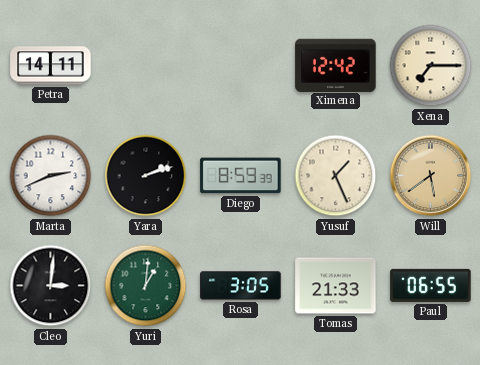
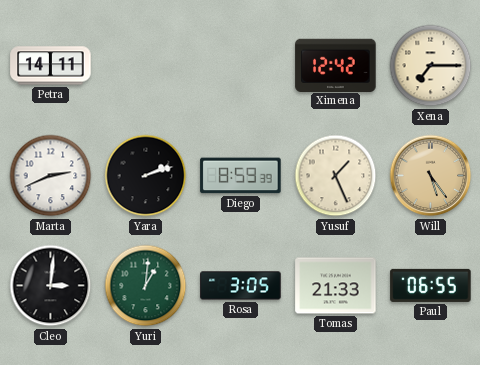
Will: 5:39 -> 5:24 (431, 176)
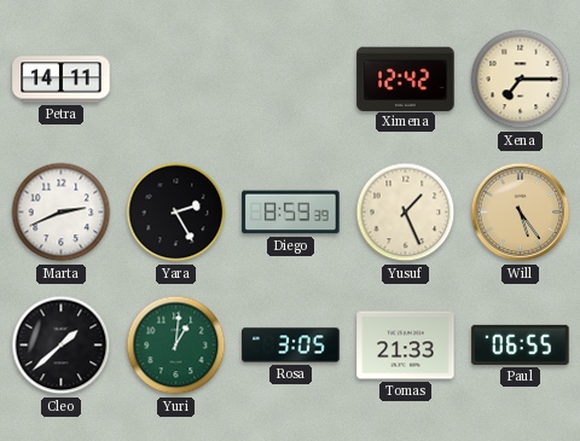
Yara: 2:12 -> 2:25 (176, 213)
Cleo: 3:01 -> 1:38 (62, 346)
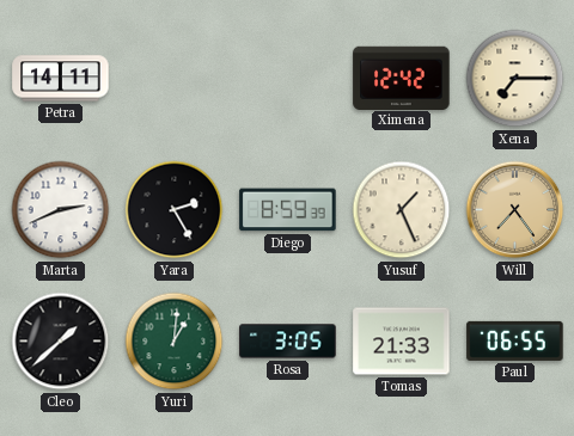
Will: 5:24 -> 7:24 (515, 210)
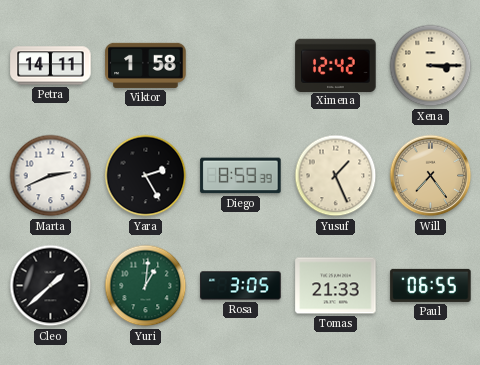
Viktor: none -> 1:58 (146, 65)
Xena: 7:15 -> 3:15 (431, 66)
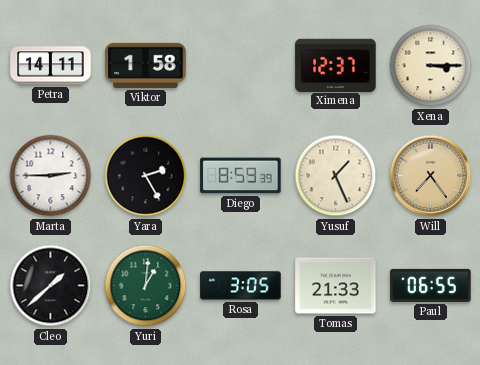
Ximena: 12:42 -> 12:37 (336, 65)
Marta: 2:41 -> 2:45 (51, 176)
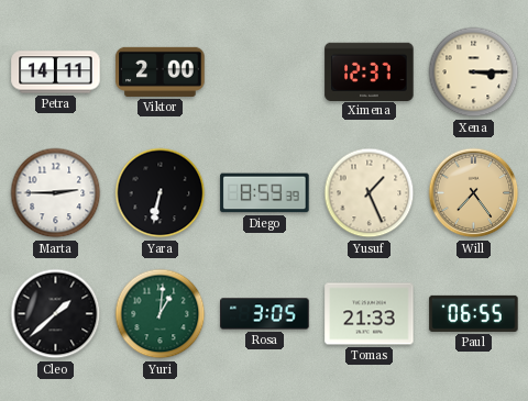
Viktor: 1:58 -> 2:00 (161, 71)
Yara: 2:25 -> 6:32 (161, 193)
